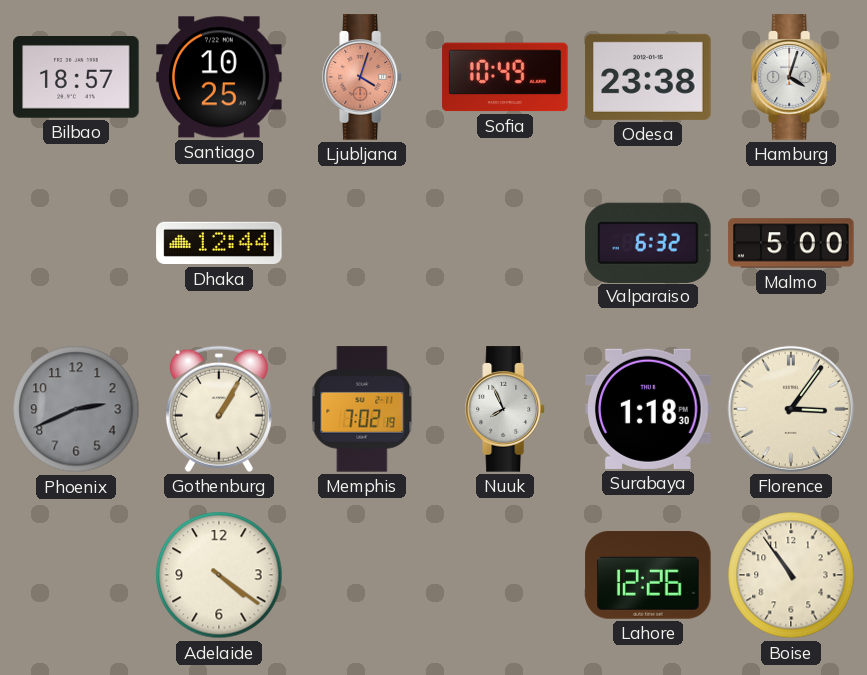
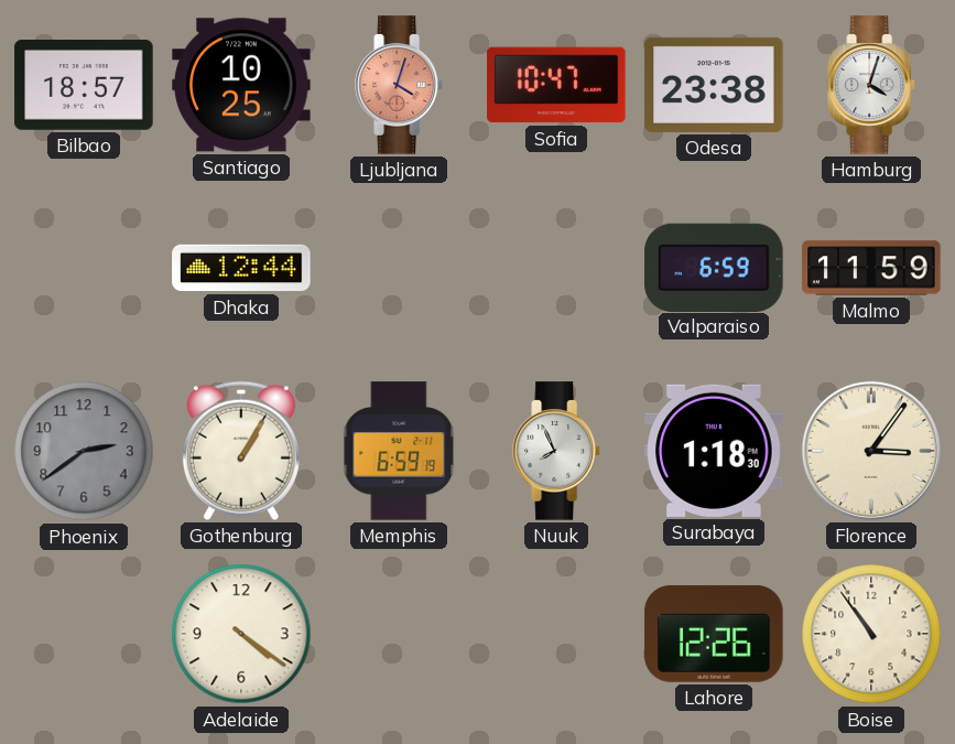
Sofia: 10:49 -> 10:47 (556, 85)
Valparaiso: 6:32 -> 6:59 (714, 267)
Malmo: 5:00 -> 11:59 (871, 268)
Phoenix: 2:41 -> 2:39 (84, 451)
Memphis: 7:02 -> 6:59 (399, 451)
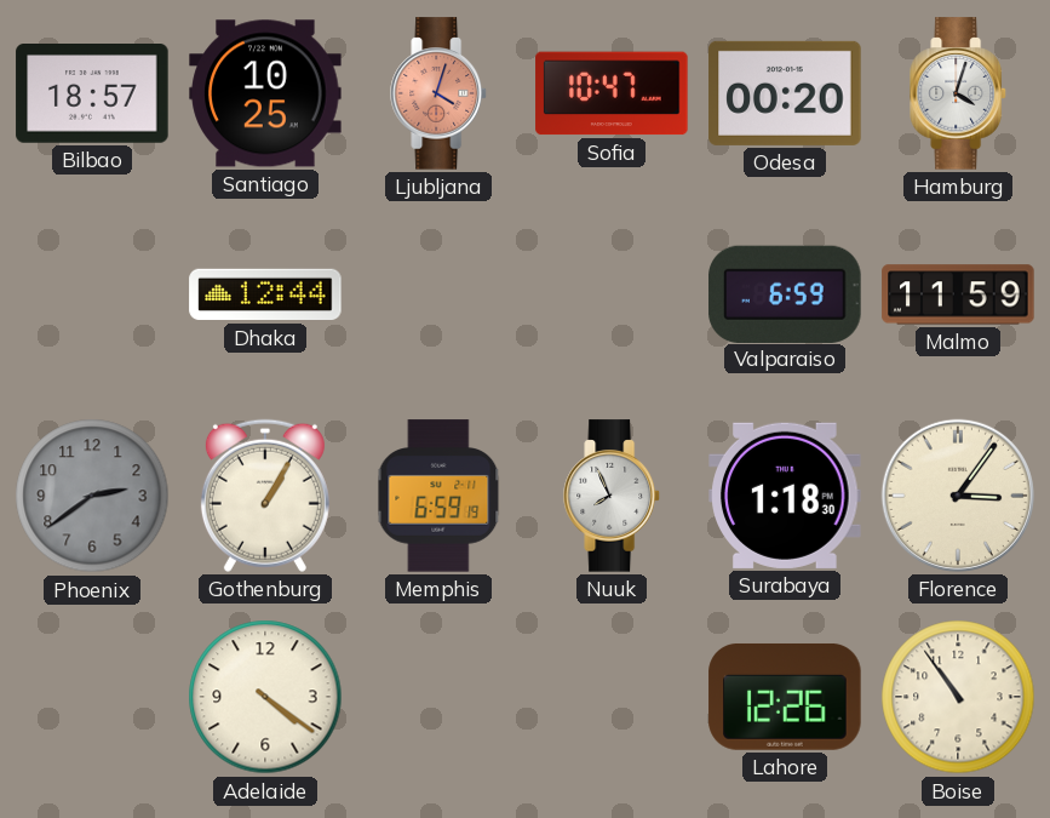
Odesa: 23:38 -> 00:20 (785, 93)
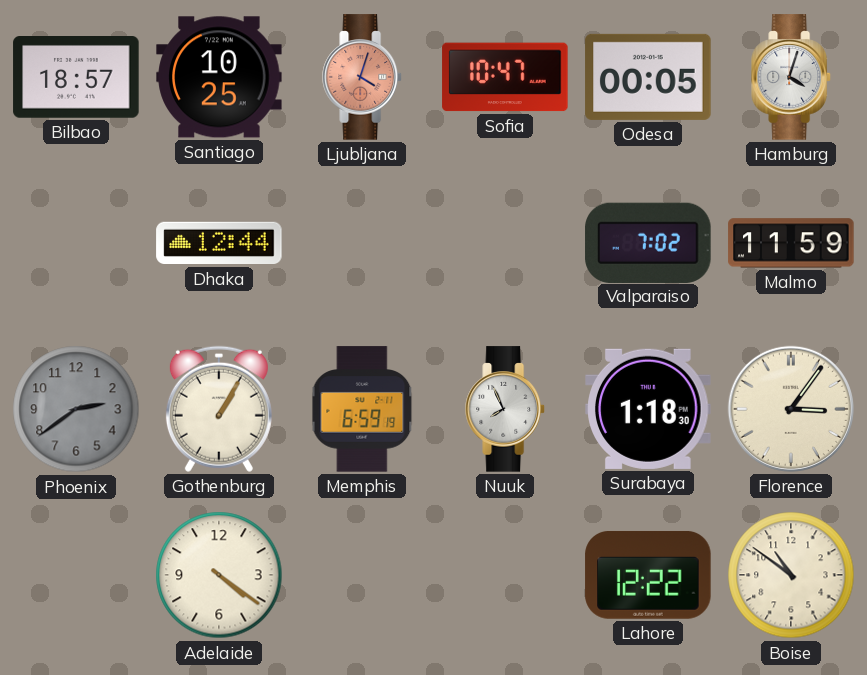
Odesa: 00:20 -> 00:05 (648, 77)
Valparaiso: 6:59 -> 7:02 (648, 242)
Lahore: 12:26 -> 12:22 (648, 575)
Boise: 10:54 -> 10:51 (791, 575)
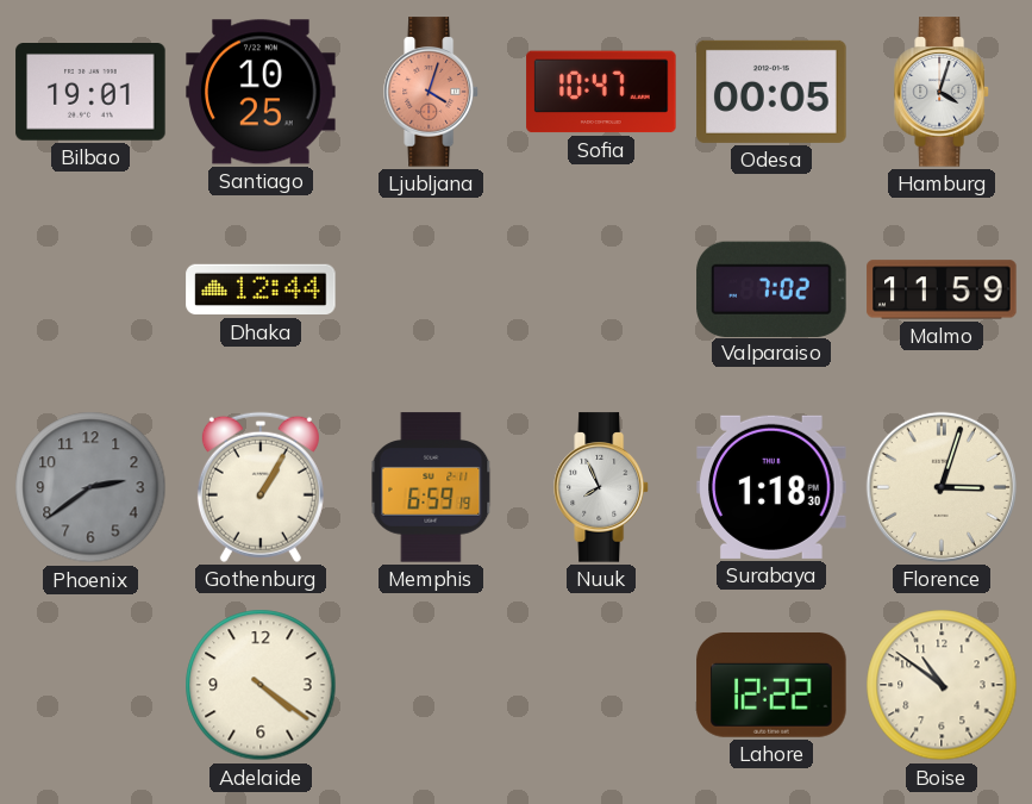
Bilbao: 18:57 -> 19:01 (90, 93)
Florence: 3:06 -> 3:03 (942, 487)
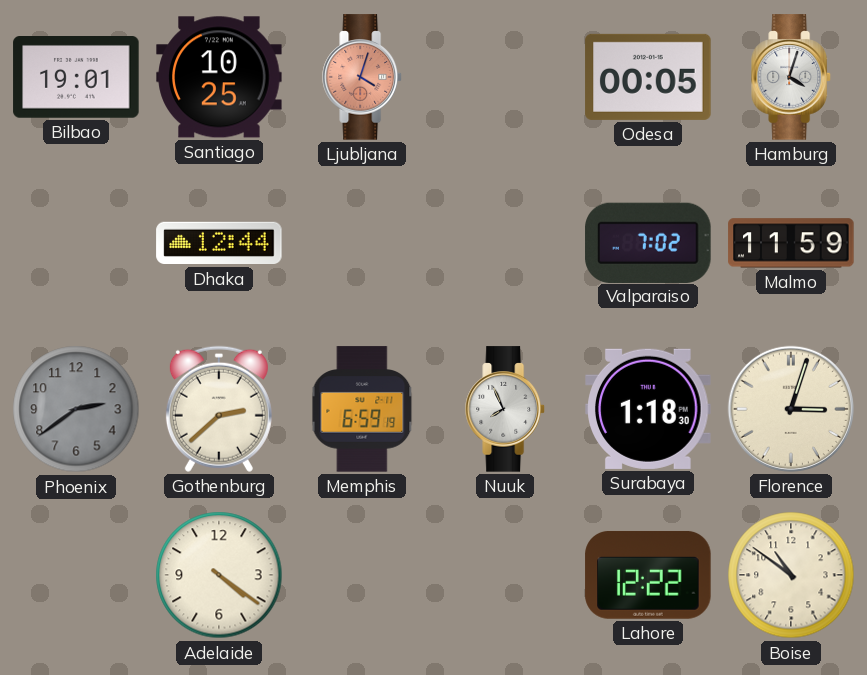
Sofia: 10:47 -> none (601, 92)
Gothenburg: 1:05 -> 2:38 (219, 409)
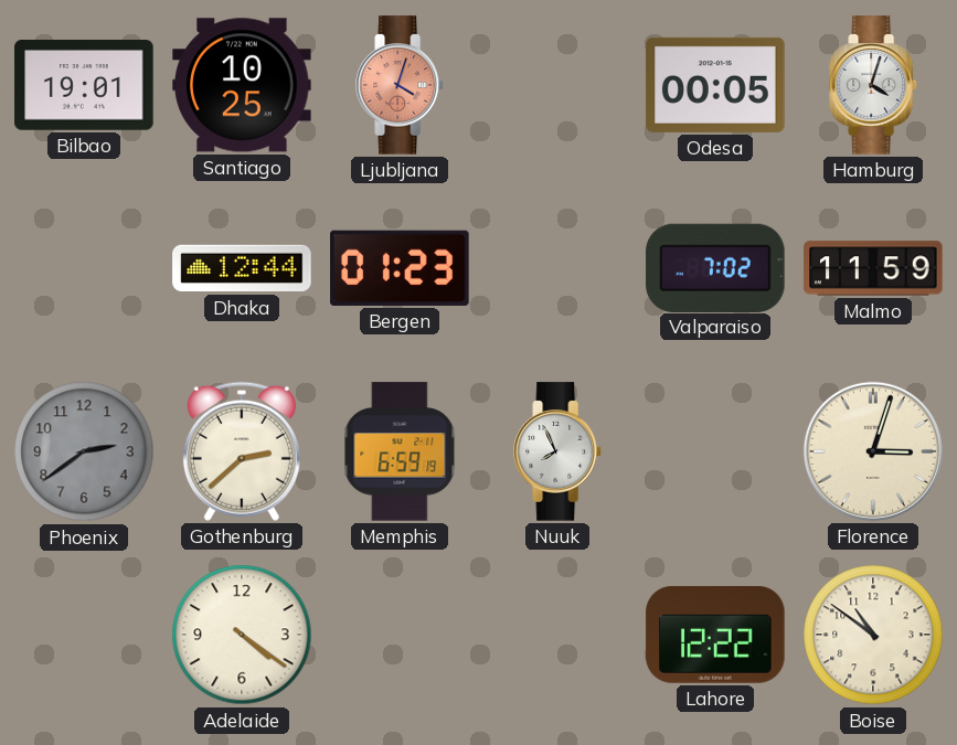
Bergen: none -> 01:23 (400, 268)
Surabaya: 1:18 -> none (648, 409)
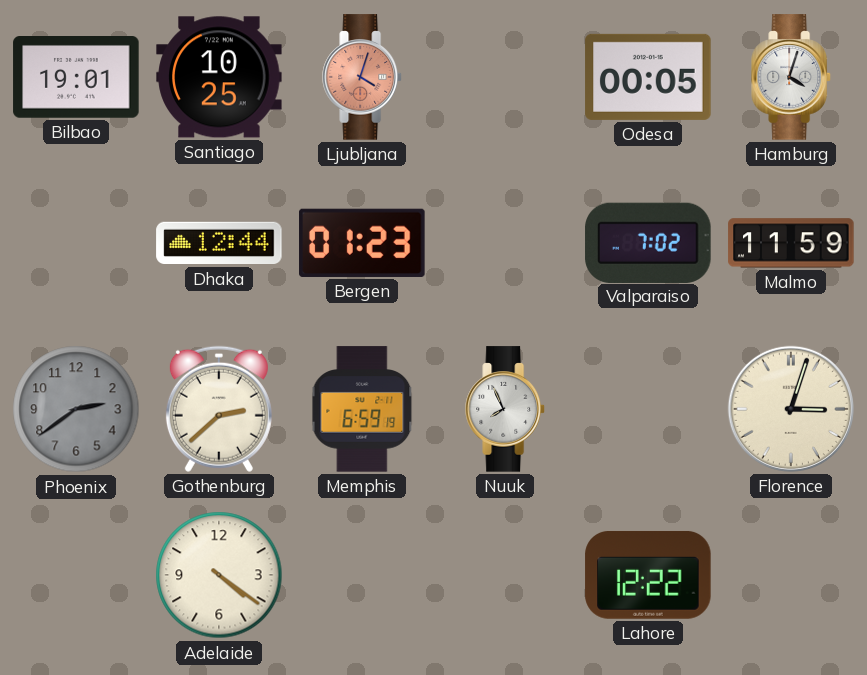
Boise: 10:51 -> none (873, 635)
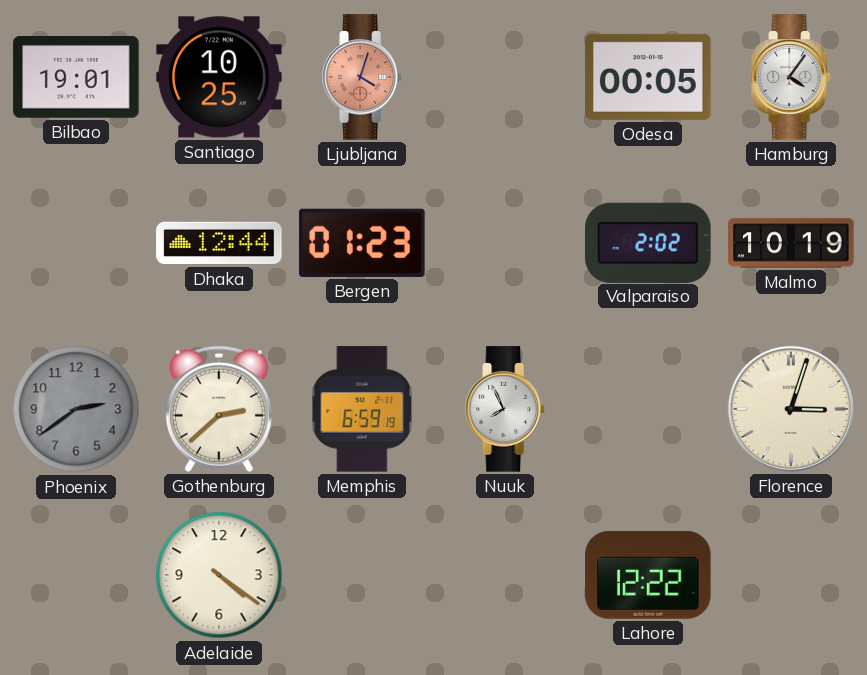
Hamburg: 4:03 -> 4:06 (791, 77)
Valparaiso: 7:02 -> 2:02 (648, 242)
Malmo: 11:59 -> 10:19 (791, 243)
